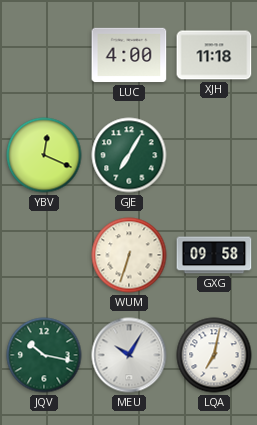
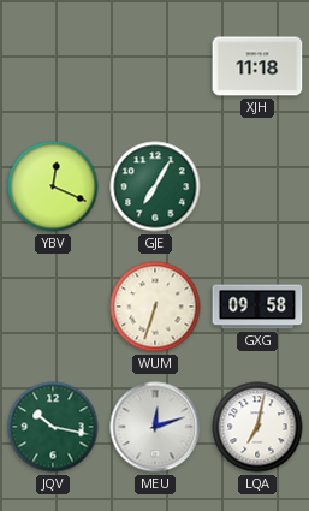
LUC: 4:00 -> none (129, 55)
MEU: 10:05 -> 12:12 (155, 427)
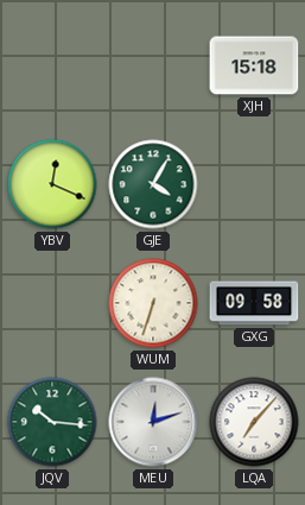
XJH: 11:18 -> 15:18 (254, 65)
GJE: 7:05 -> 4:05 (153, 184)
JQV: 10:17 -> 10:16 (52, 422)
LQA: 7:02 -> 7:07 (254, 422)
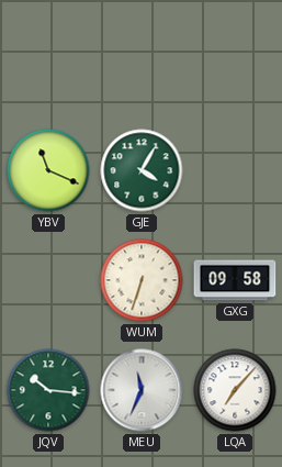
XJH: 15:18 -> none (254, 65)
YBV: 12:19 -> 11:19 (48, 170)
MEU: 12:12 -> 11:34 (142, 390)
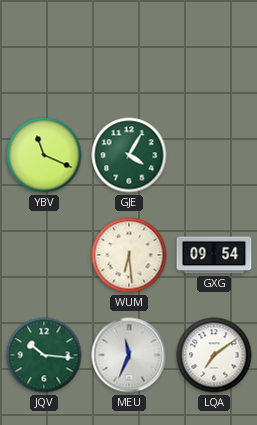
WUM: 6:33 -> 6:29 (129, 255)
GXG: 09:58 -> 09:54 (214, 255)
LQA: 7:07 -> 7:09 (214, 355)
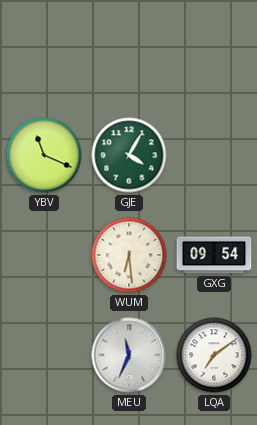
JQV: 10:16 -> none (44, 355)
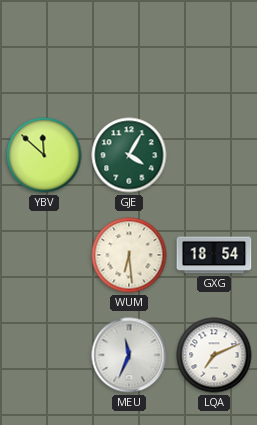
YBV: 11:19 -> 11:52 (44, 155)
GXG: 09:54 -> 18:54 (214, 255)
LQA: 7:09 -> 7:11 (214, 355)
